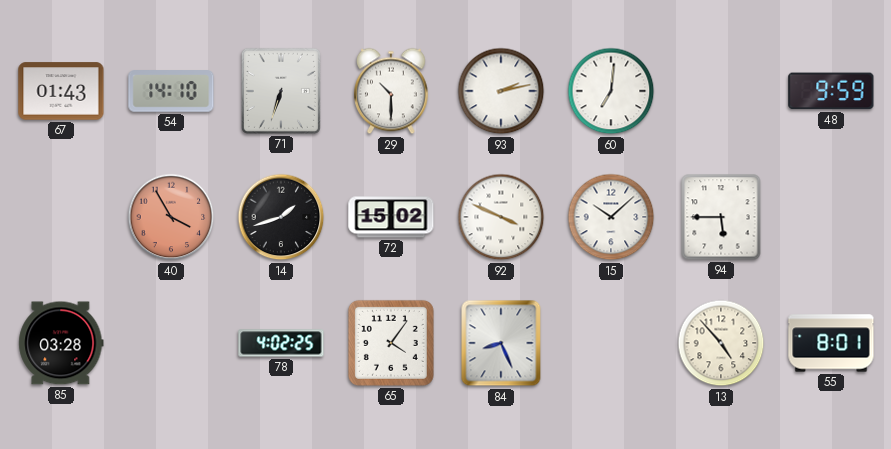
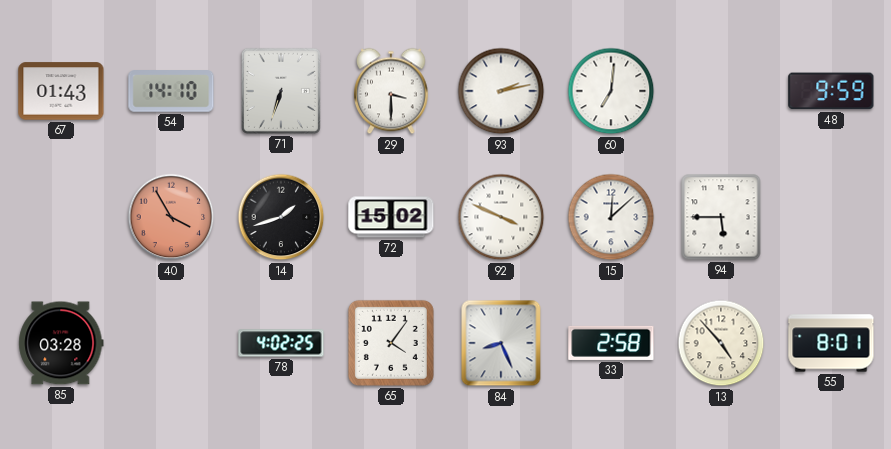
29: 10:30 -> 3:30 (392, 91)
15: 10:08 -> 12:08 (611, 217)
33: none -> 2:58 (611, 343)
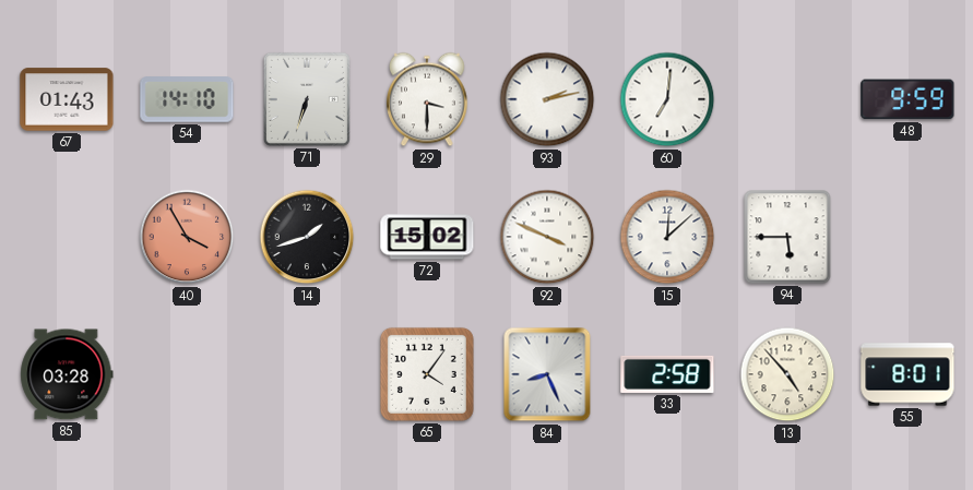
78: 4:02 -> none (281, 343)
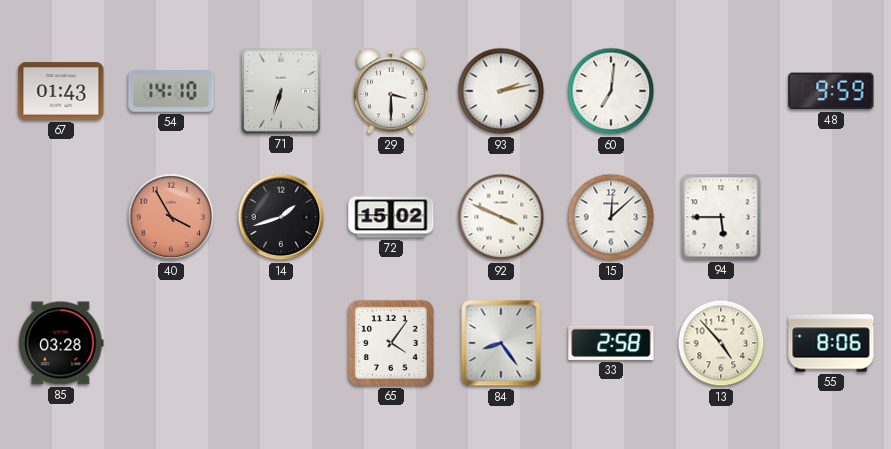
84: 8:26 -> 8:24 (501, 343)
55: 8:01 -> 8:06 (831, 343)
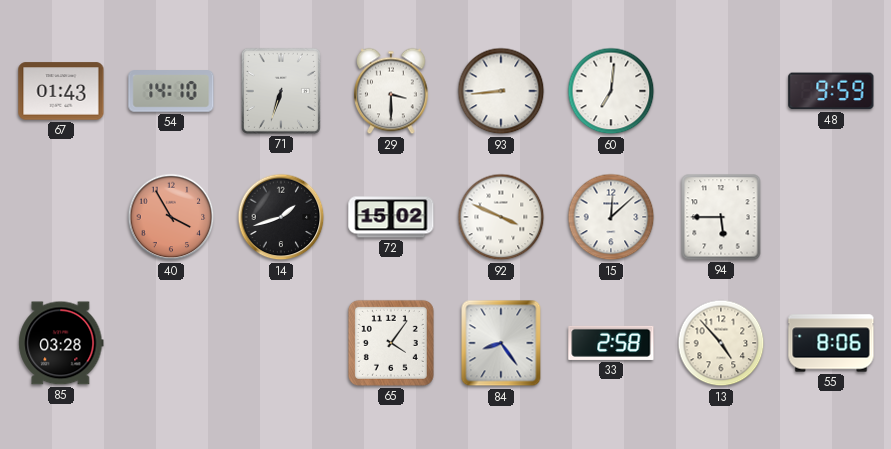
93: 2:13 -> 8:44 (501, 91)
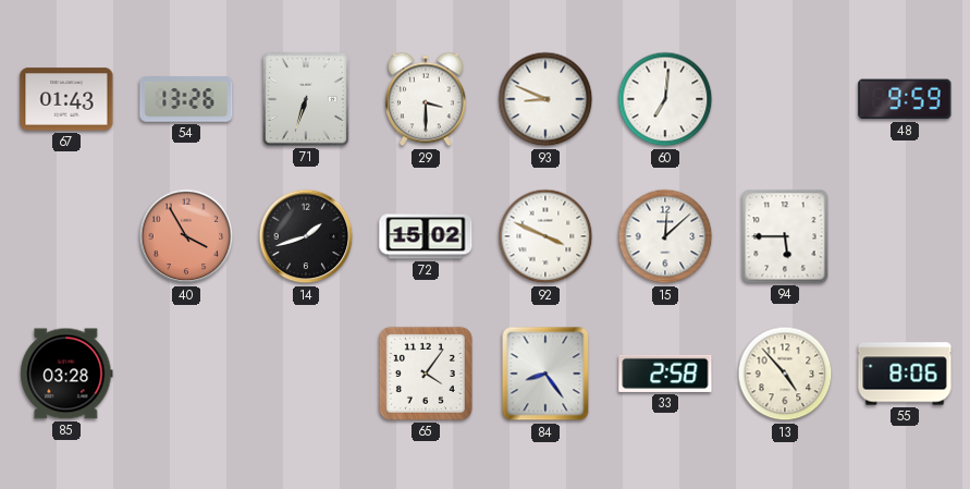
54: 14:10 -> 13:26 (186, 99)
93: 8:44 -> 8:49 (545, 99)
